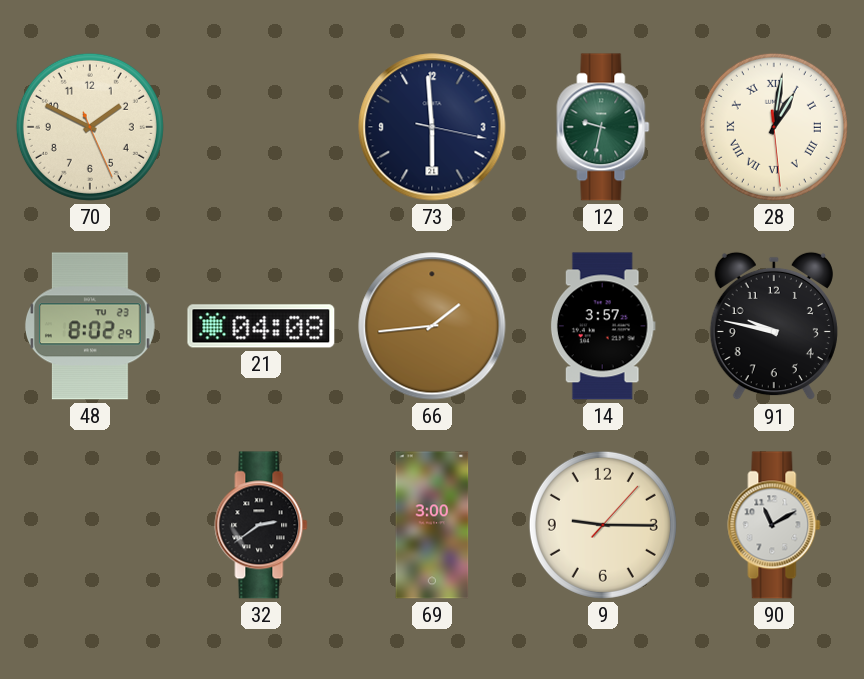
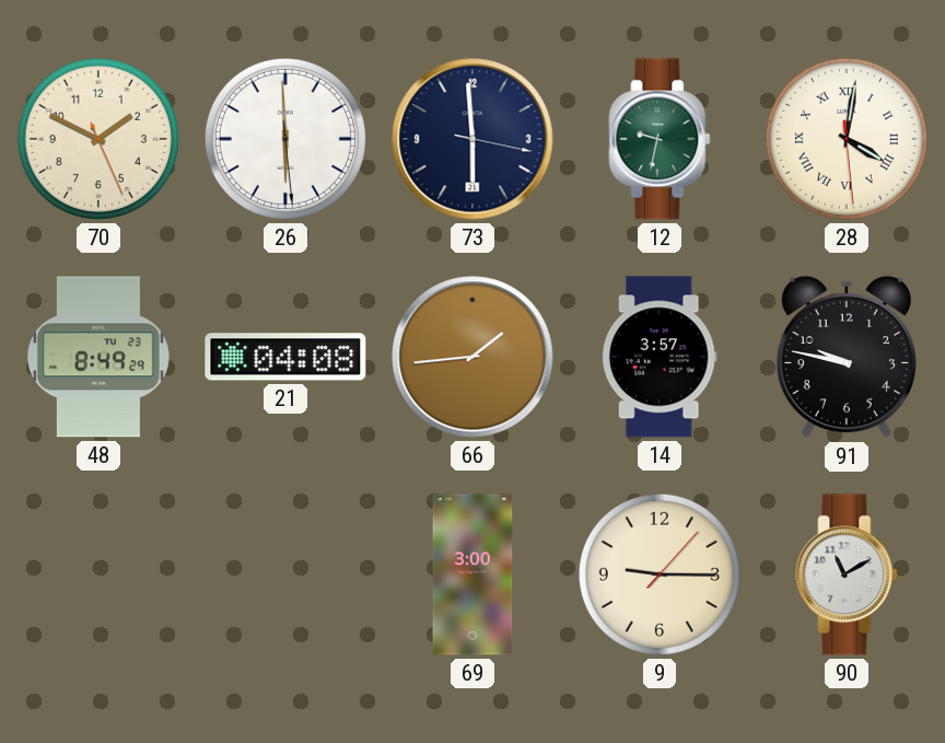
26: none -> 5:59 (285, 139)
28: 1:01 -> 4:01 (847, 139)
48: 8:02 -> 8:49 (98, 357)
32: 2:39 -> none (261, 525)
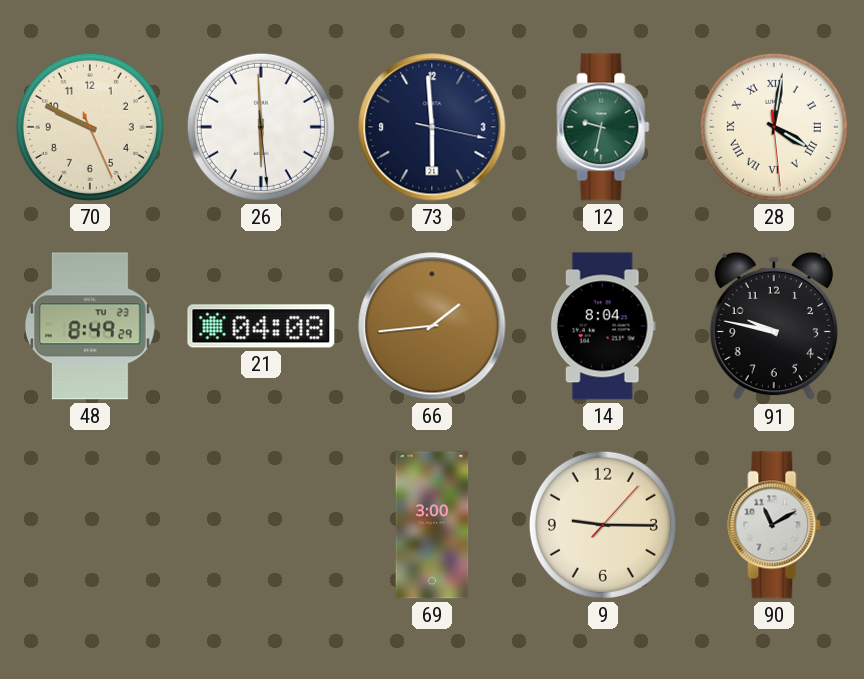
70: 1:49 -> 9:49 (90, 127)
14: 3:57 -> 8:04 (603, 326)
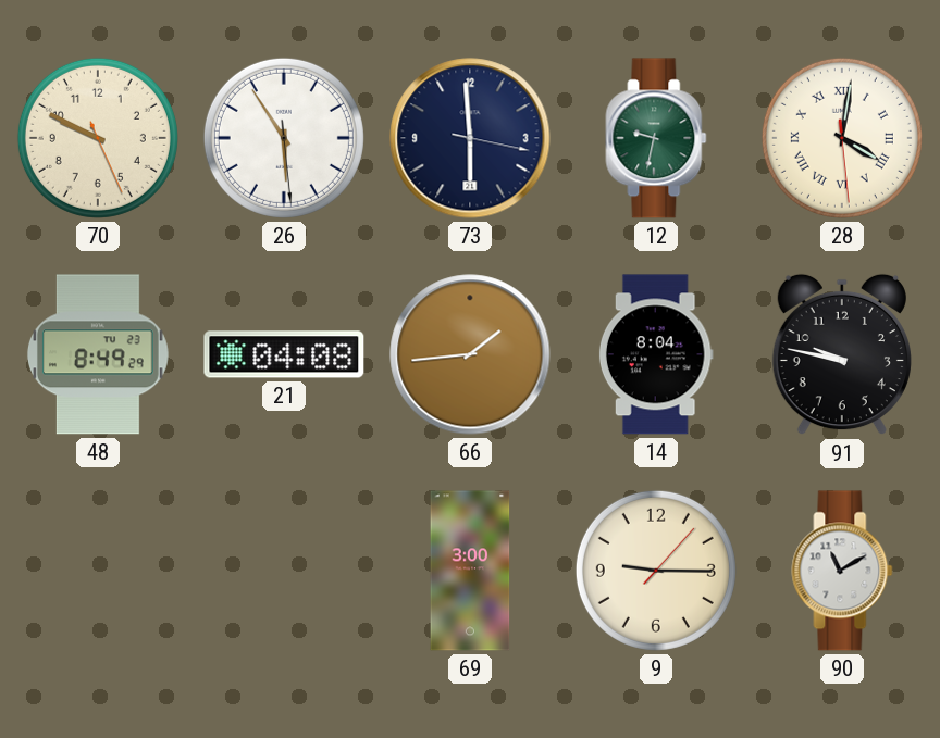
26: 5:59 -> 5:54 (284, 138)
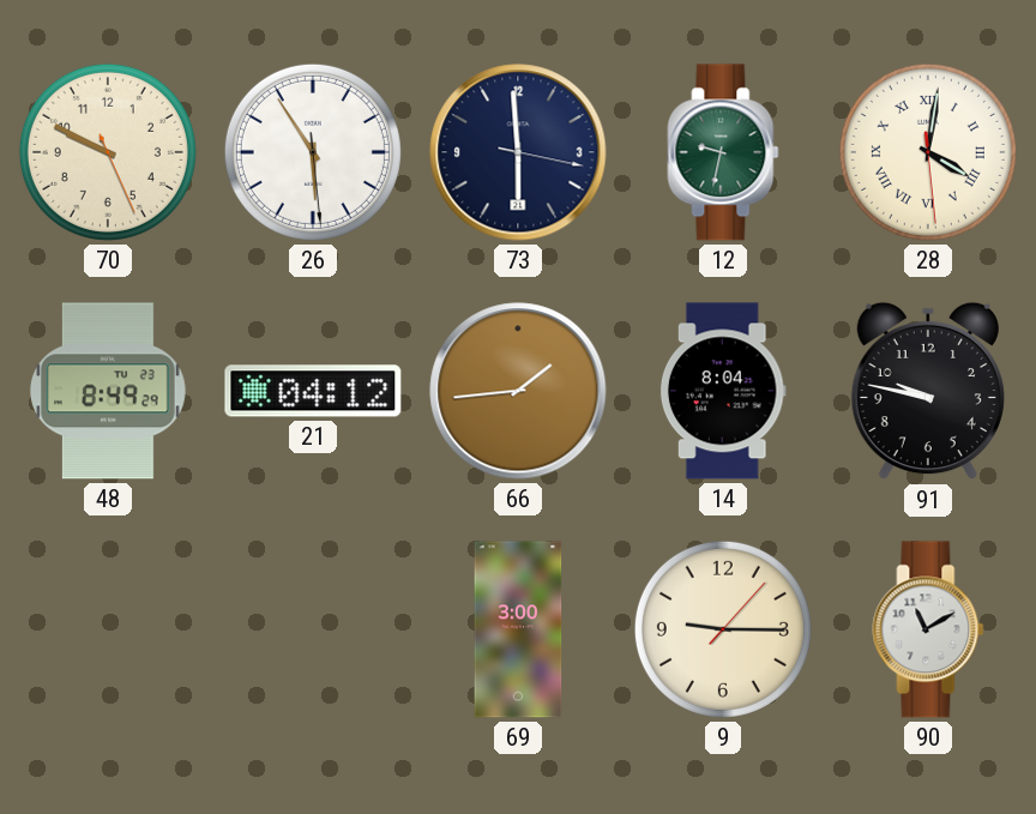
21: 04:08 -> 04:12 (313, 391)
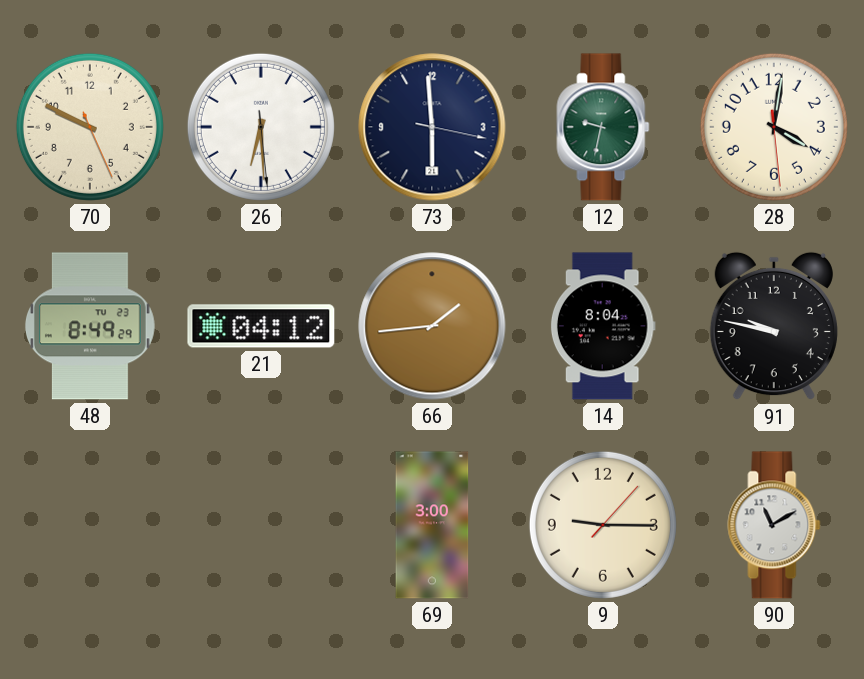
26: 5:54 -> 6:29 (261, 127)
28 numerals: Roman -> Arabic (774, 127)
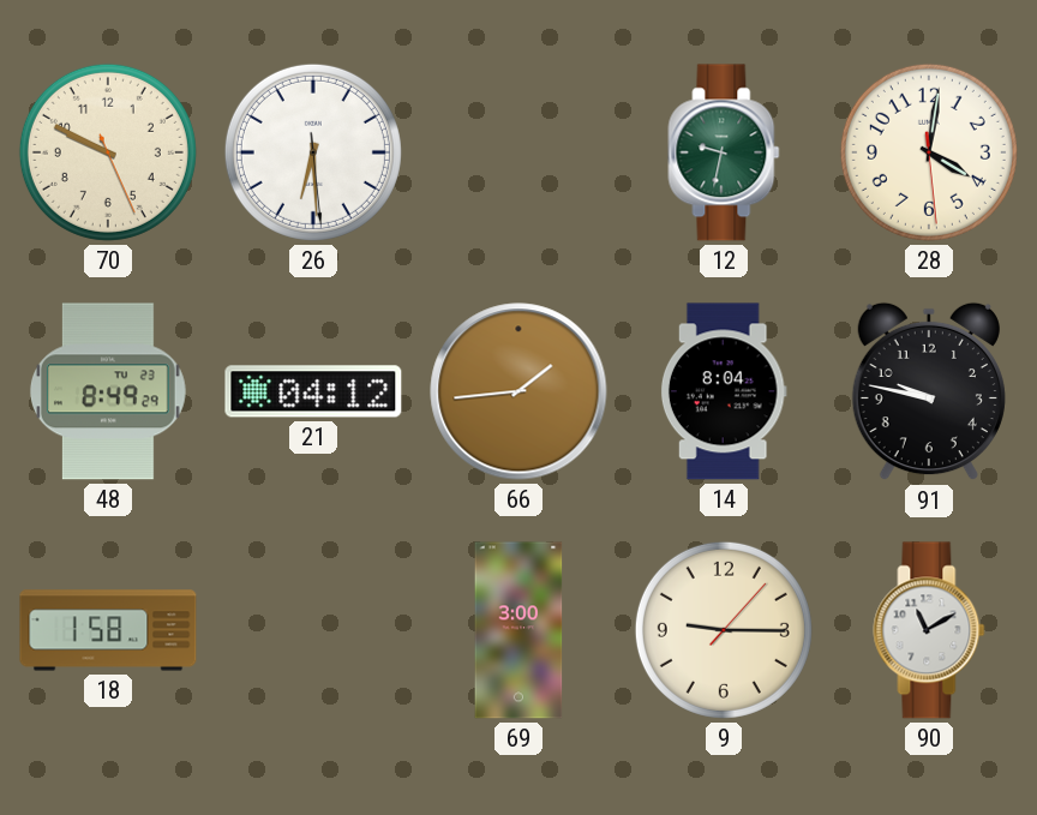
73: 5:59 -> none (432, 127)
18: none -> 1:58 (108, 630)
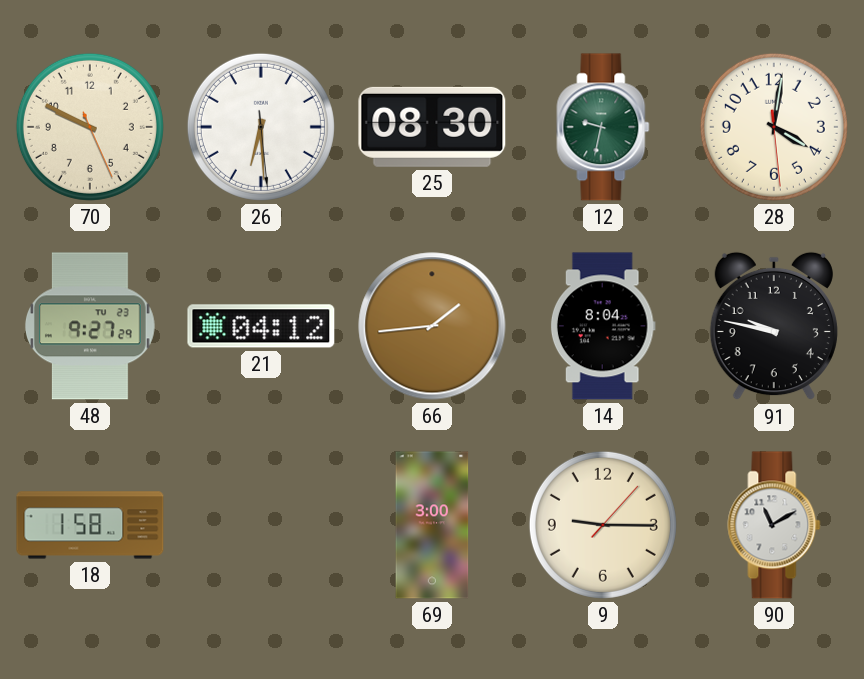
25: none -> 08:30 (432, 127)
48: 8:49 -> 9:27 (90, 326)
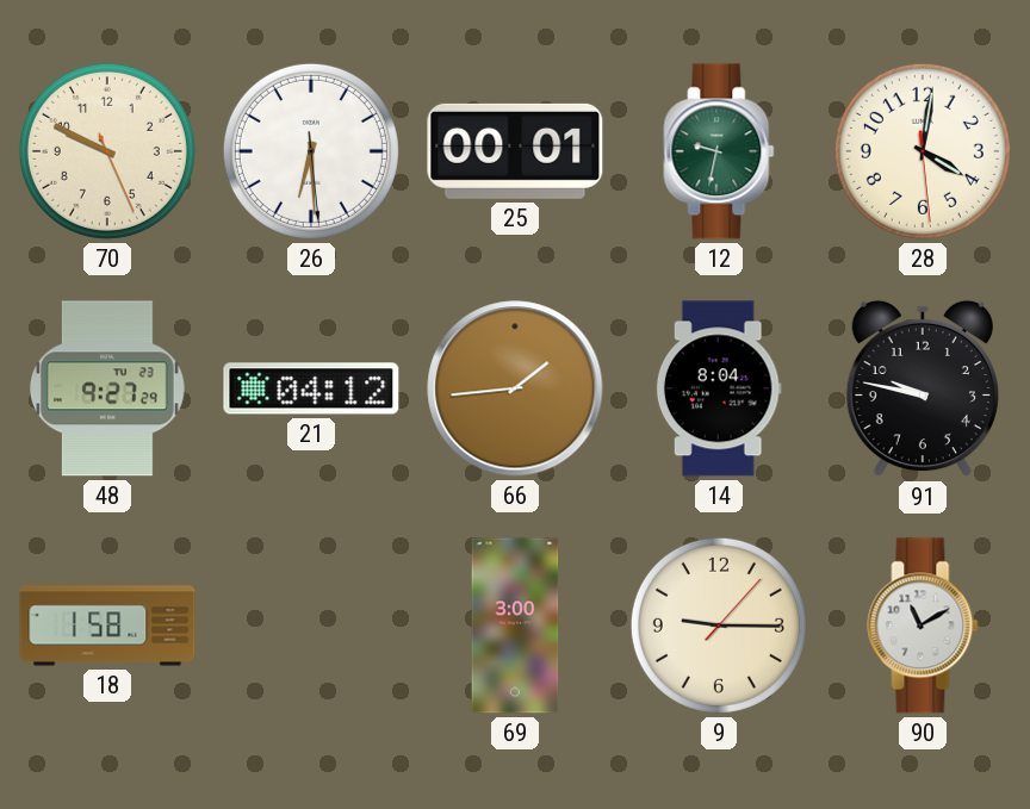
25: 08:30 -> 00:01 (515, 151)
